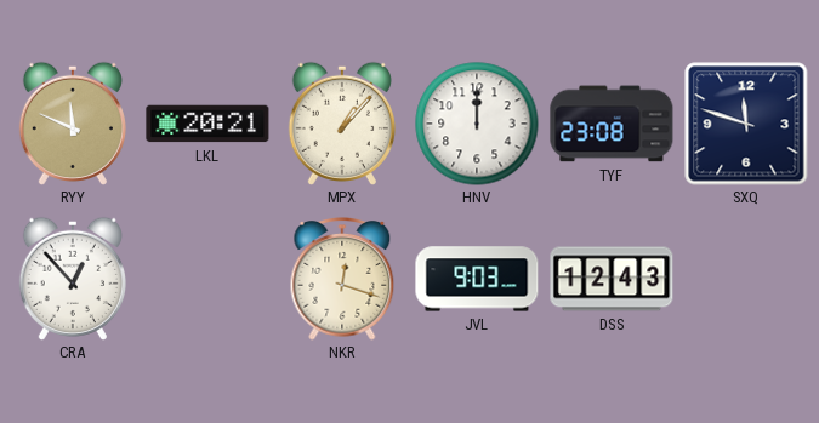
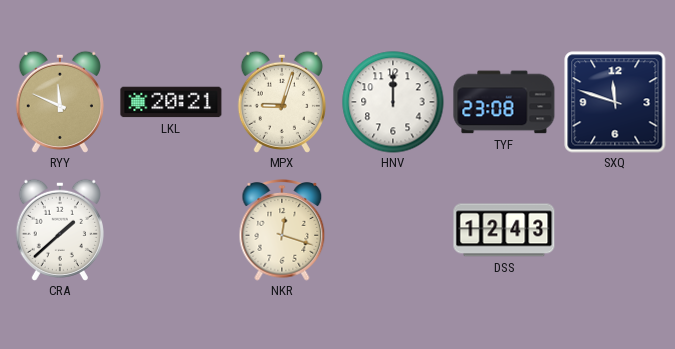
MPX: 1:07 -> 9:03 (282, 102)
CRA: 12:53 -> 1:38 (60, 230)
JVL: 9:03 -> none (477, 279)
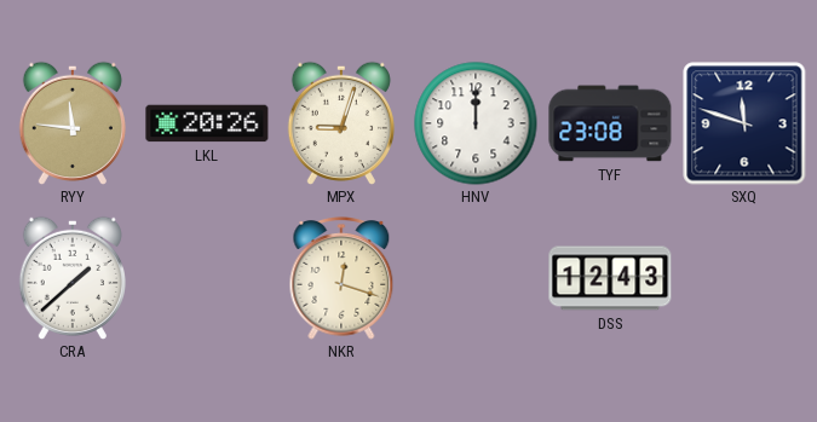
RYY: 11:49 -> 11:46 (73, 123)
LKL: 20:21 -> 20:26 (207, 123)
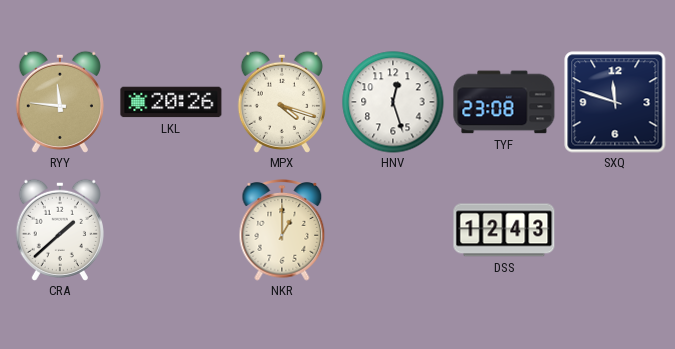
MPX: 9:03 -> 4:18 (282, 102)
HNV: 12:00 -> 12:27 (393, 102)
NKR: 12:18 -> 1:00 (282, 231)
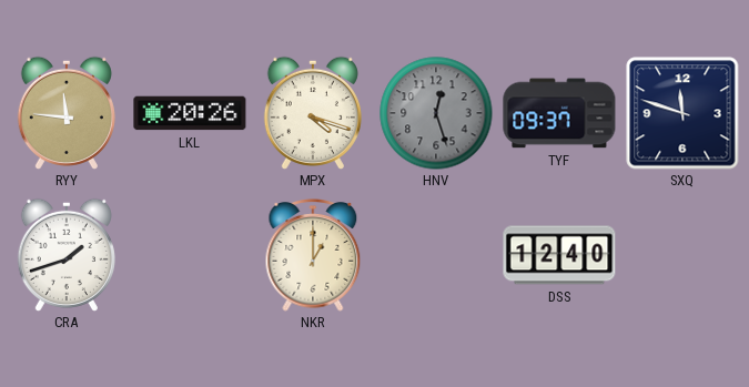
HNV dial: white -> grey (436, 113)
TYF: 23:08 -> 09:37 (559, 113)
CRA: 1:38 -> 1:42 (67, 255)
DSS: 12:43 -> 12:40 (559, 255)
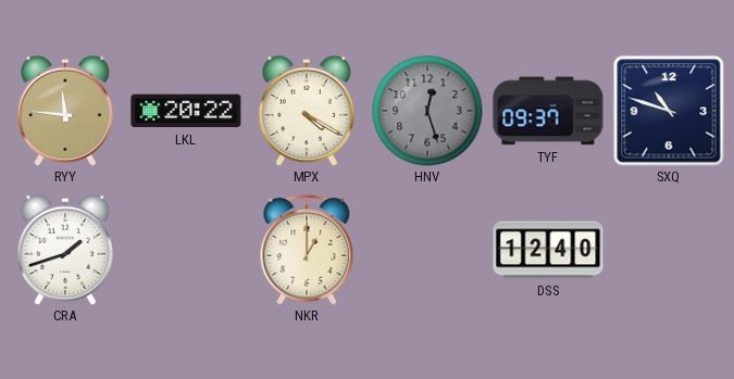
LKL: 20:26 -> 20:22 (186, 111)
MPX: 4:18 -> 4:20 (307, 111)
SXQ: 11:48 -> 10:48 (669, 111)
